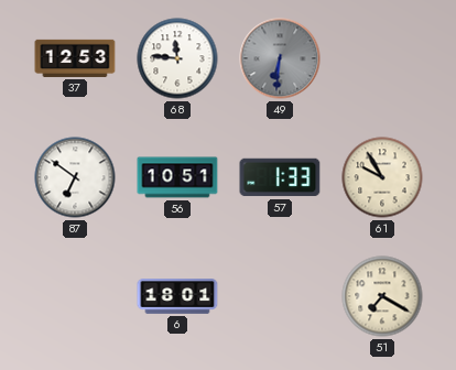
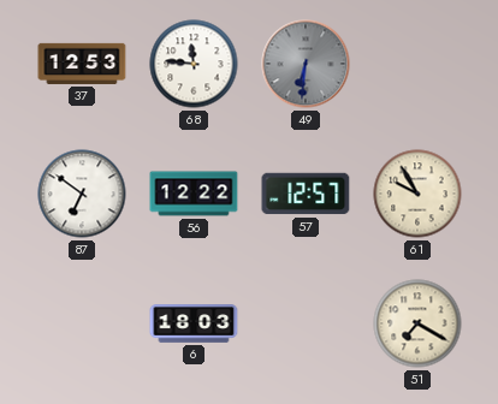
56: 10:51 -> 12:22 (194, 194)
57: 1:33 -> 12:57 (306, 194)
6: 18:01 -> 18:03 (194, 323)
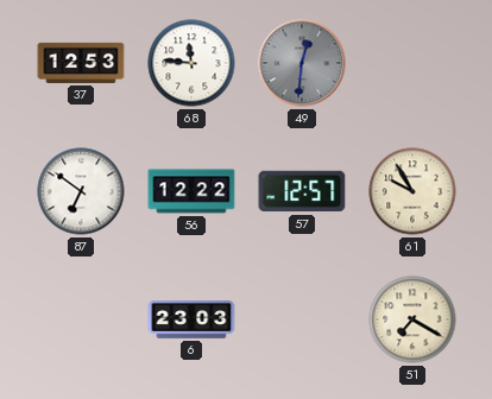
49: 6:31 -> 12:31 (302, 63)
6: 18:03 -> 23:03 (191, 319)
